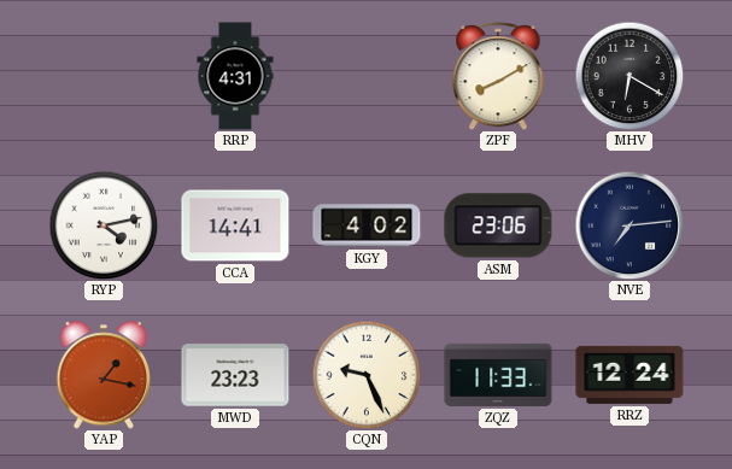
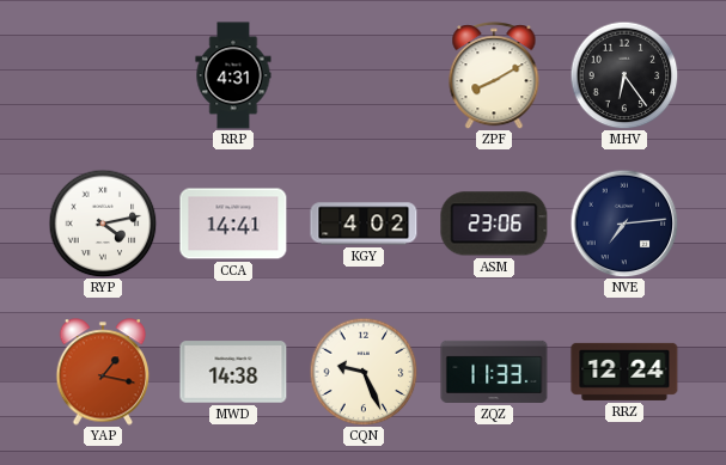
MHV: 6:20 -> 6:24 (624, 75)
MWD: 23:23 -> 14:38 (233, 372)
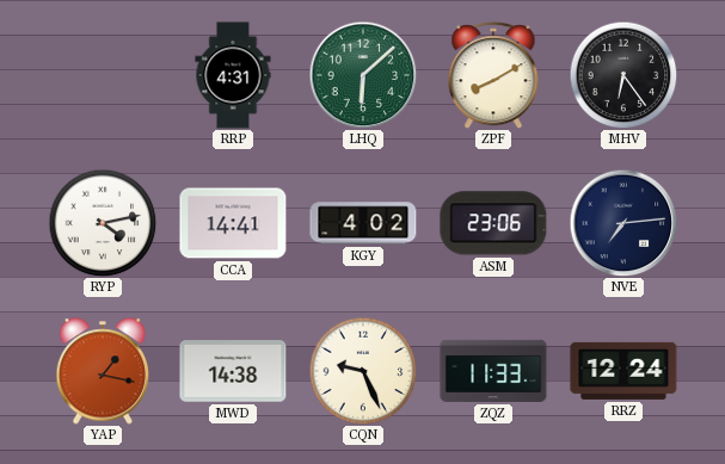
LHQ: none -> 6:08 (363, 75)
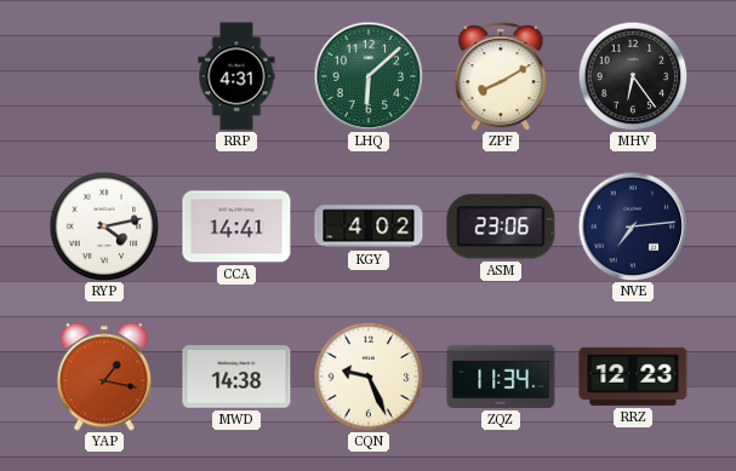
ZQZ: 11:33 -> 11:34 (501, 377)
RRZ: 12:24 -> 12:23 (633, 377)
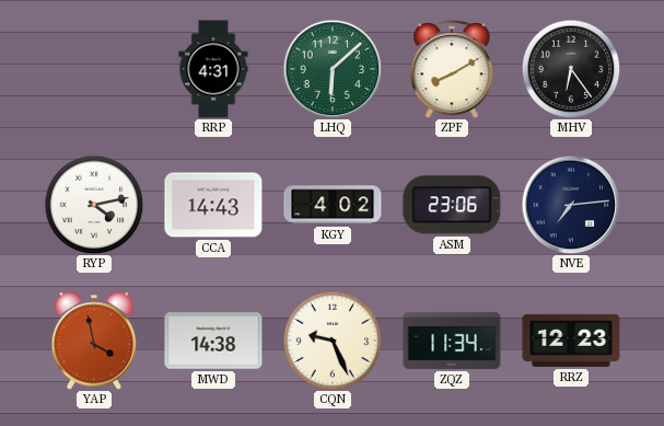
CCA: 14:41 -> 14:43 (213, 205)
YAP: 1:17 -> 3:58 (94, 341)
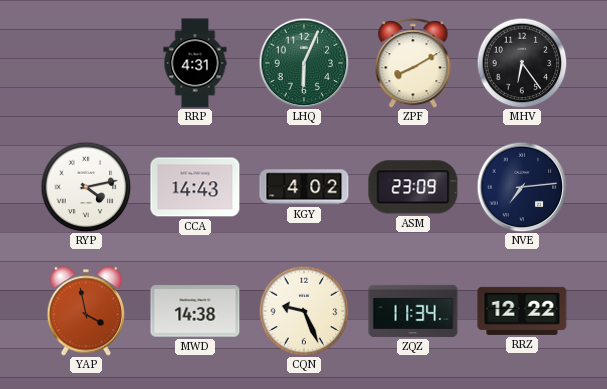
LHQ: 6:08 -> 6:04 (304, 63)
ASM: 23:06 -> 23:09 (413, 187)
RRZ: 12:23 -> 12:22 (522, 311)
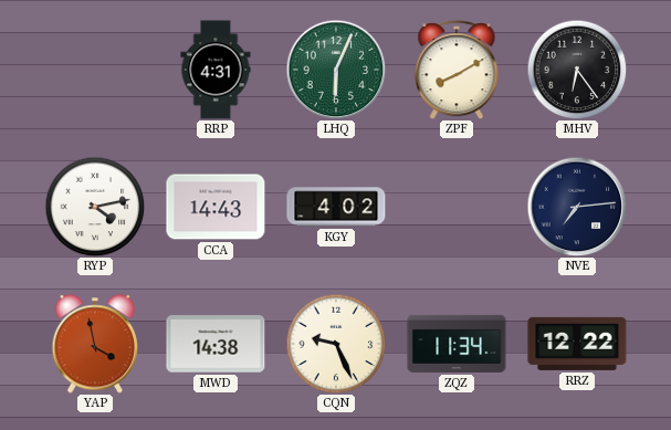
ASM: 23:09 -> none (413, 187)
